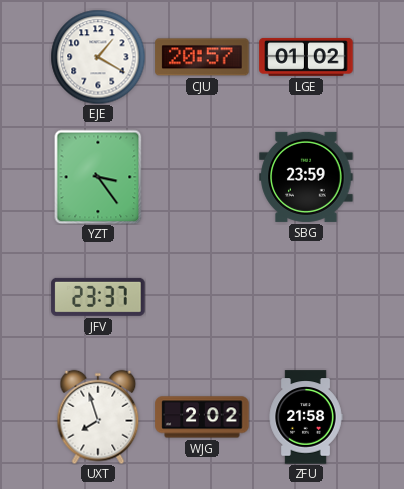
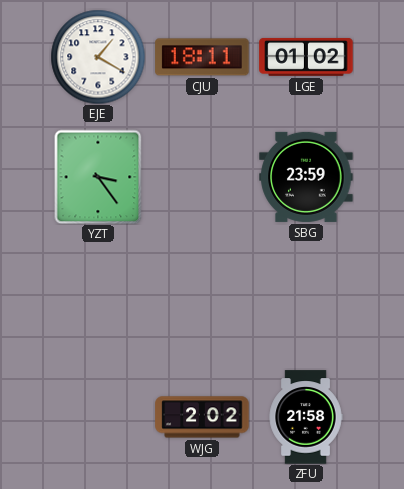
CJU: 20:57 -> 18:11 (202, 57)
JFV: 23:37 -> none (98, 297)
UXT: 7:57 -> none (98, 417)
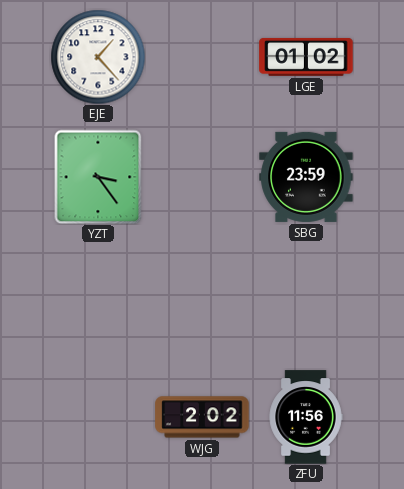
EJE: 1:20 -> 1:23 (98, 57)
CJU: 18:11 -> none (202, 57)
ZFU: 21:58 -> 11:56 (306, 417)
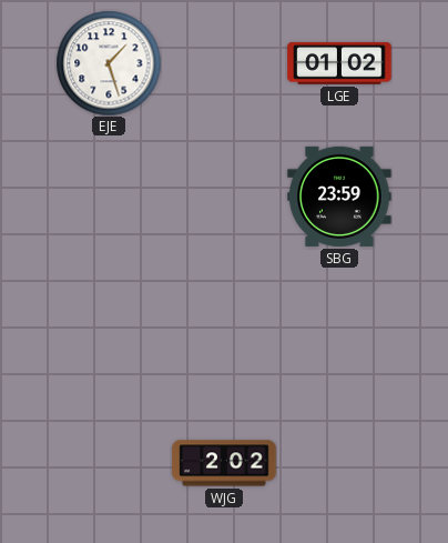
EJE: 1:23 -> 1:27 (109, 63)
YZT: 3:24 -> none (98, 177)
ZFU: 11:56 -> none (306, 417)
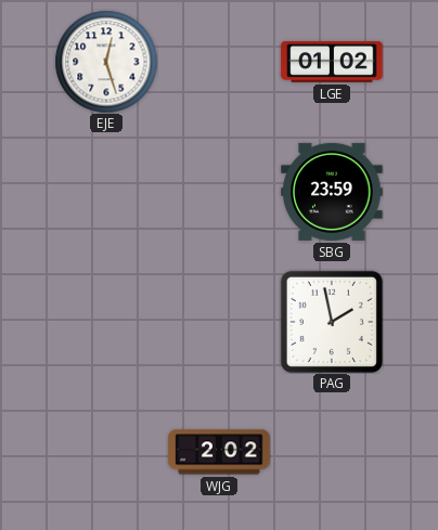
EJE: 1:27 -> 12:27 (106, 62)
PAG: none -> 1:58 (332, 322)
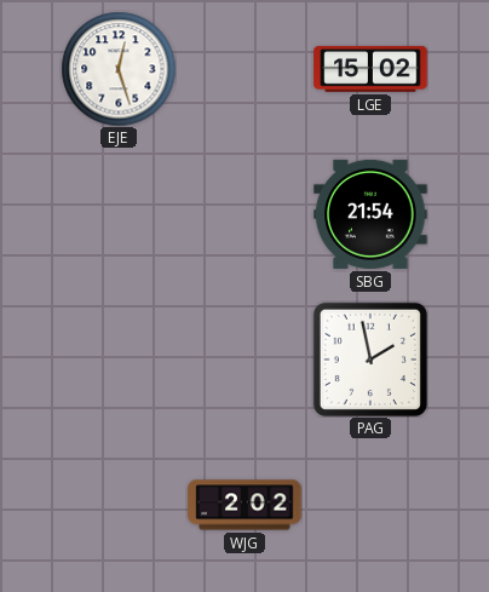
LGE: 01:02 -> 15:02 (370, 69)
SBG: 23:59 -> 21:54 (370, 214)
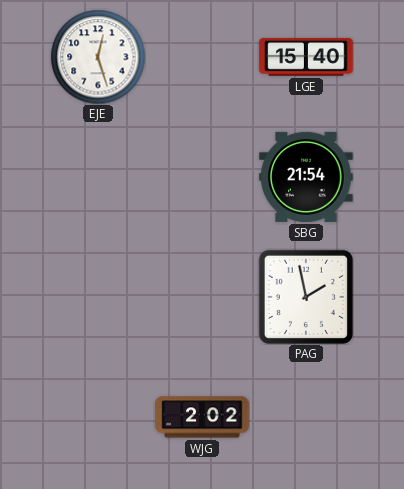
LGE: 15:02 -> 15:40 (306, 57)
